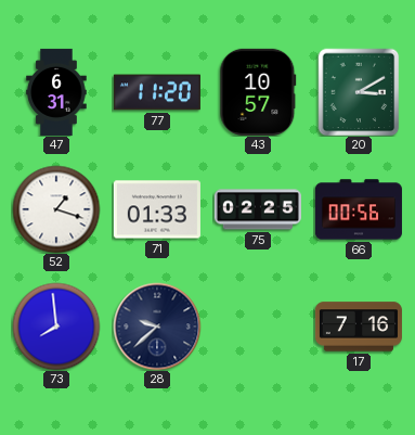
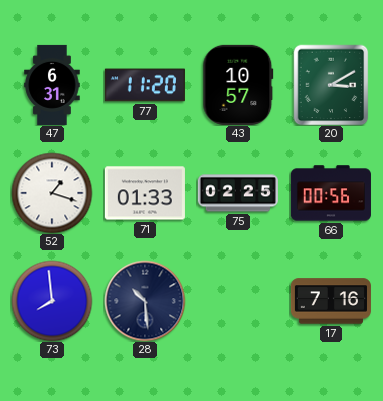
28: 9:38 -> 10:29 (145, 301)
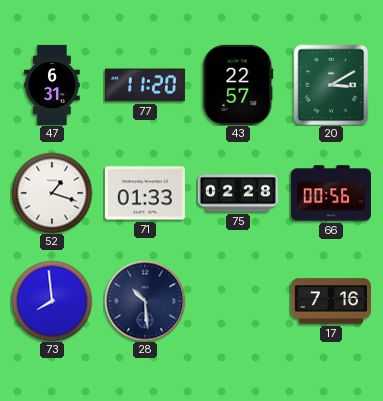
43: 10:57 -> 22:57 (238, 85)
75: 02:25 -> 02:28 (238, 193)
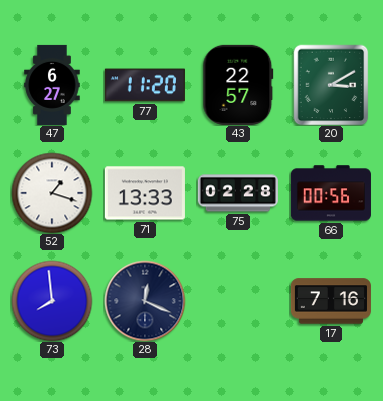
47: 6:31 -> 6:27 (52, 85)
71: 01:33 -> 13:33 (145, 193)
28: 10:29 -> 12:19 (145, 301)
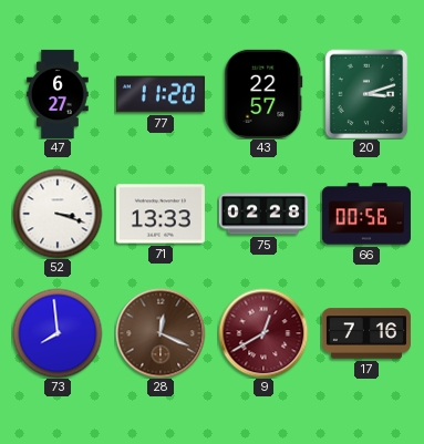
20: 3:10 -> 3:12 (366, 94)
52: 1:18 -> 3:18 (58, 214)
28 dial: navy -> brown (161, 333)
9: none -> 12:40 (263, 333)
